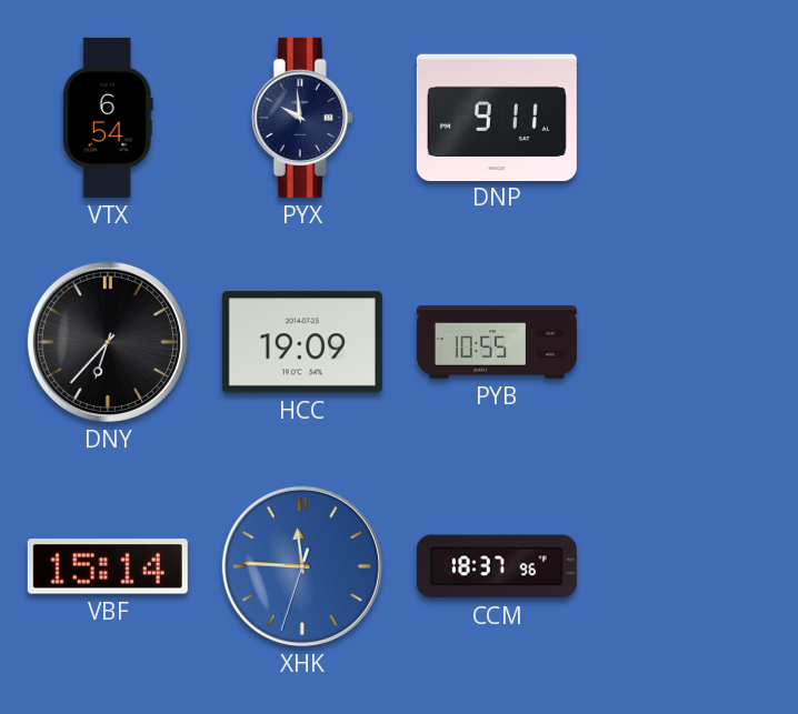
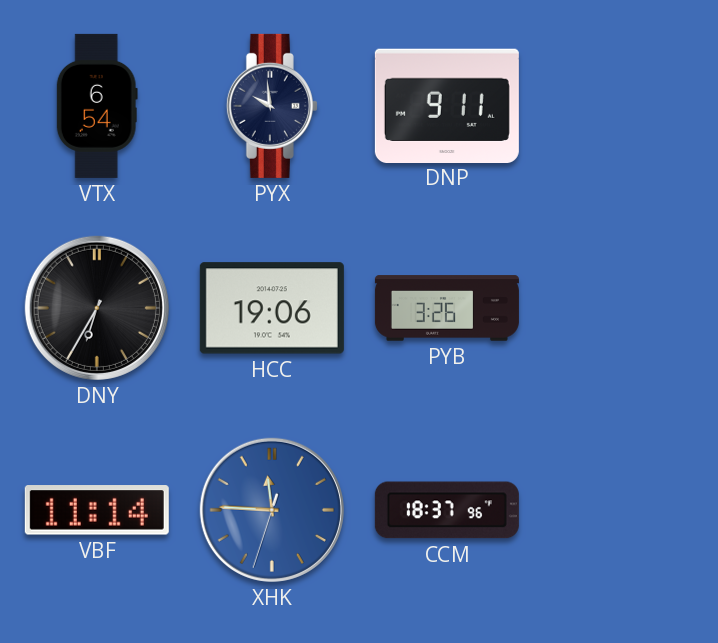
DNY: 6:37 -> 6:35 (97, 308)
HCC: 19:09 -> 19:06 (272, 308)
PYB: 10:55 -> 3:26 (447, 308)
VBF: 15:14 -> 11:14 (97, 510)
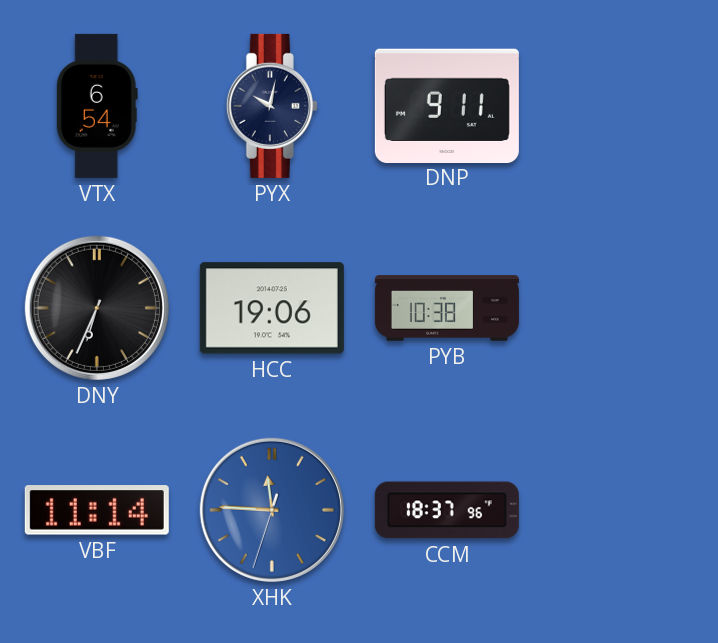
PYX: 9:59 -> 10:02 (272, 106)
DNY: 6:35 -> 6:34 (97, 308)
PYB: 3:26 -> 10:38 (447, 308)
